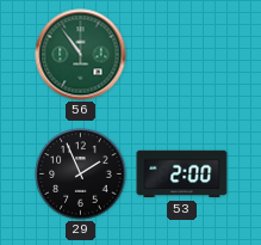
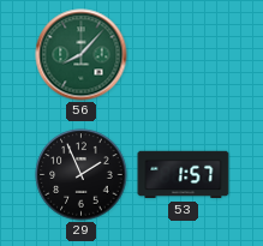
56: 10:54 -> 8:07 (82, 55)
53: 2:00 -> 1:57 (184, 175)
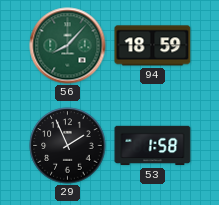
94: none -> 18:59 (153, 46)
53: 1:57 -> 1:58 (153, 146)
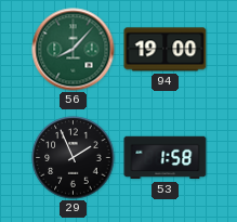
94: 18:59 -> 19:00 (166, 50)
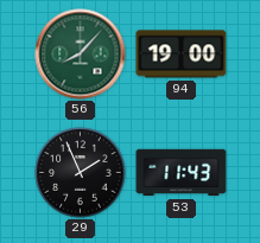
53: 1:58 -> 11:43 (182, 173)
